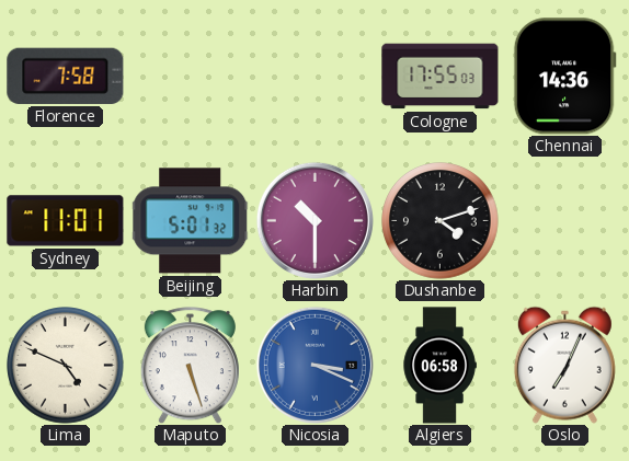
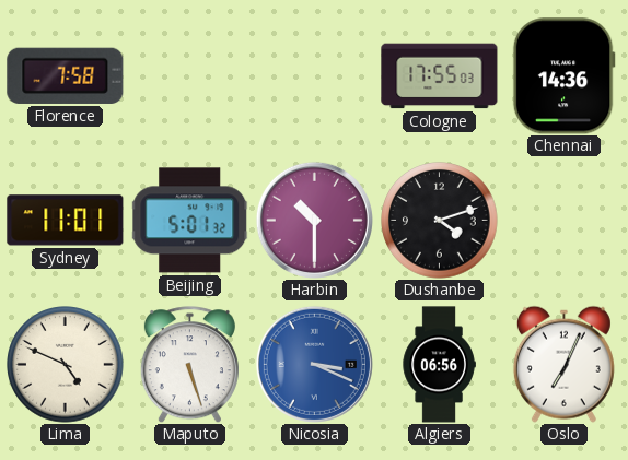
Algiers: 06:58 -> 06:56 (439, 365)
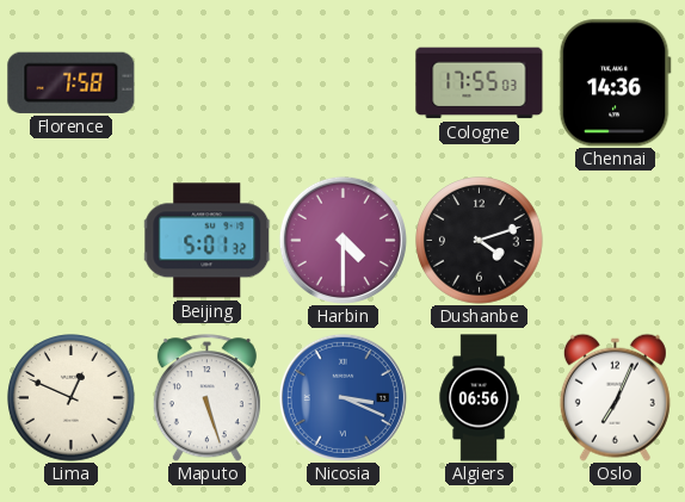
Sydney: 11:01 -> none (66, 221)
Harbin: 10:30 -> 4:30 (342, 240)
Lima: 4:49 -> 12:49 (72, 398)
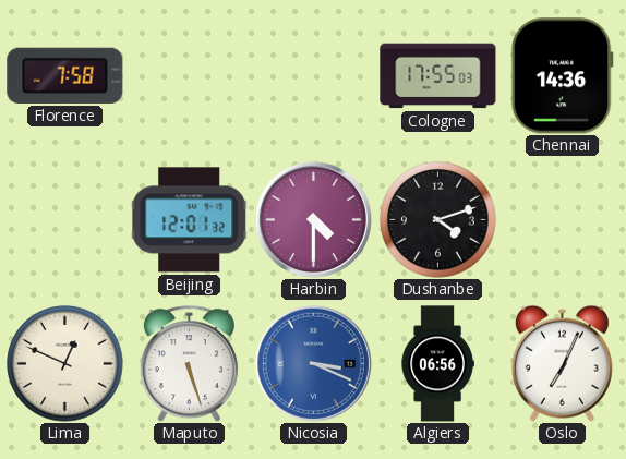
Beijing: 5:01 -> 12:01 (190, 220)
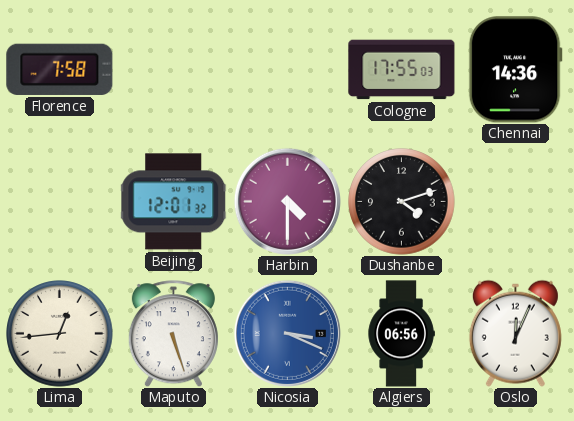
Lima: 12:49 -> 12:44 (60, 334)
Oslo: 7:04 -> 12:04 (515, 333)
